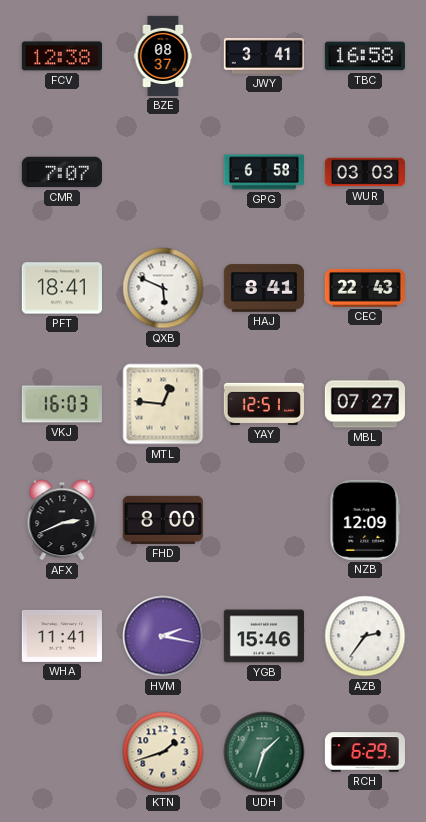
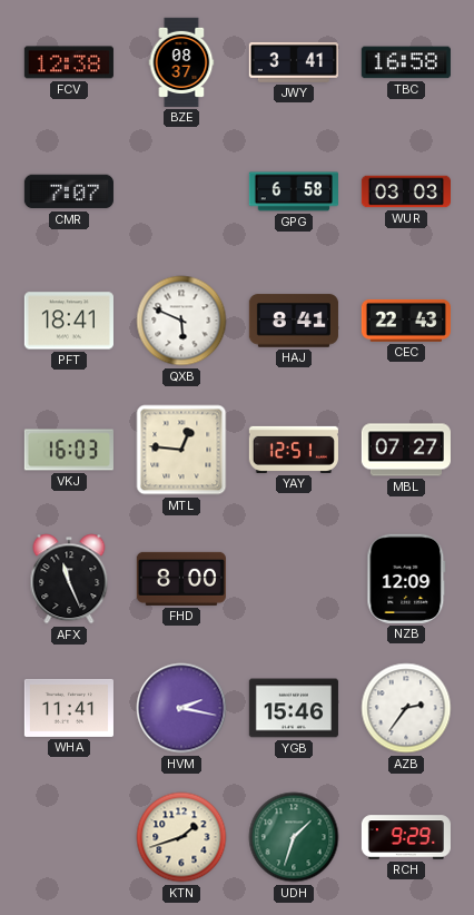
AFX: 2:41 -> 11:26 (69, 579)
RCH: 6:29 -> 9:29 (406, 837)
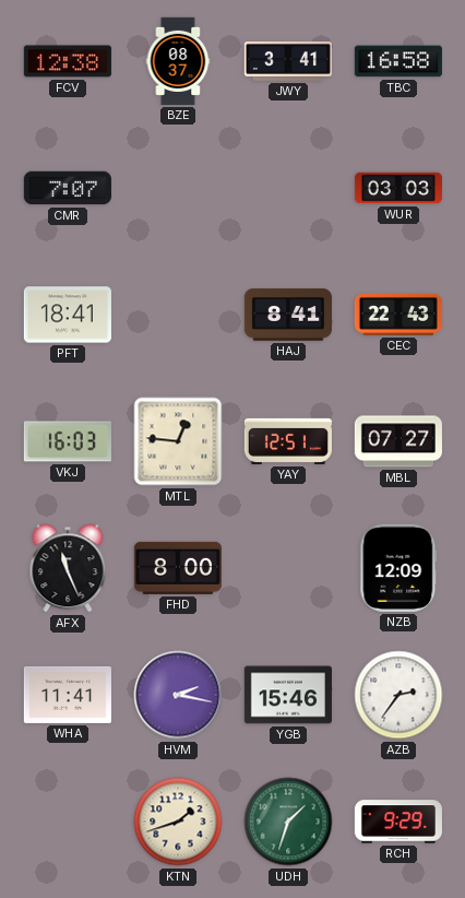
GPG: 6:58 -> none (294, 191)
QXB: 5:49 -> none (181, 321)
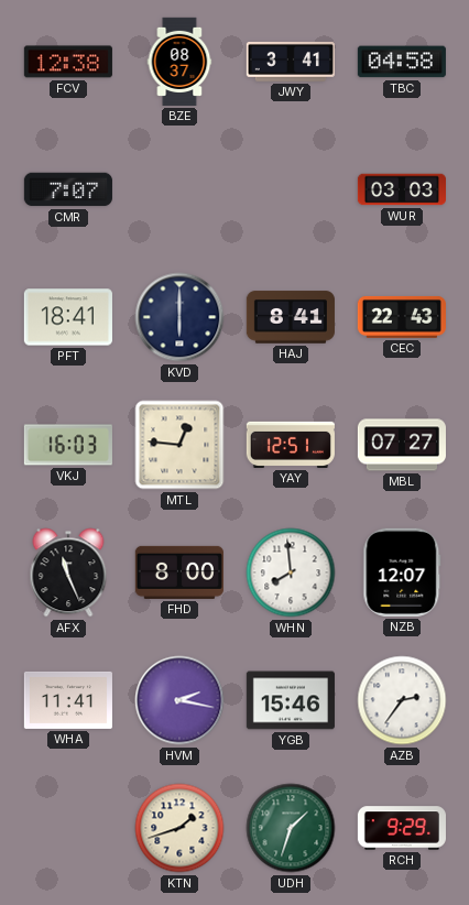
TBC: 16:58 -> 04:58 (402, 62)
KVD: none -> 6:00 (179, 317)
WHN: none -> 7:59 (291, 573)
NZB: 12:09 -> 12:07 (402, 573)
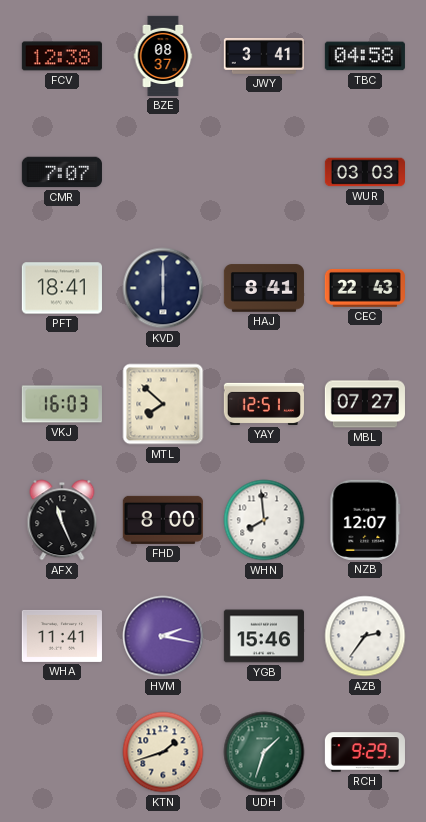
MTL: 12:46 -> 7:52 (163, 404)
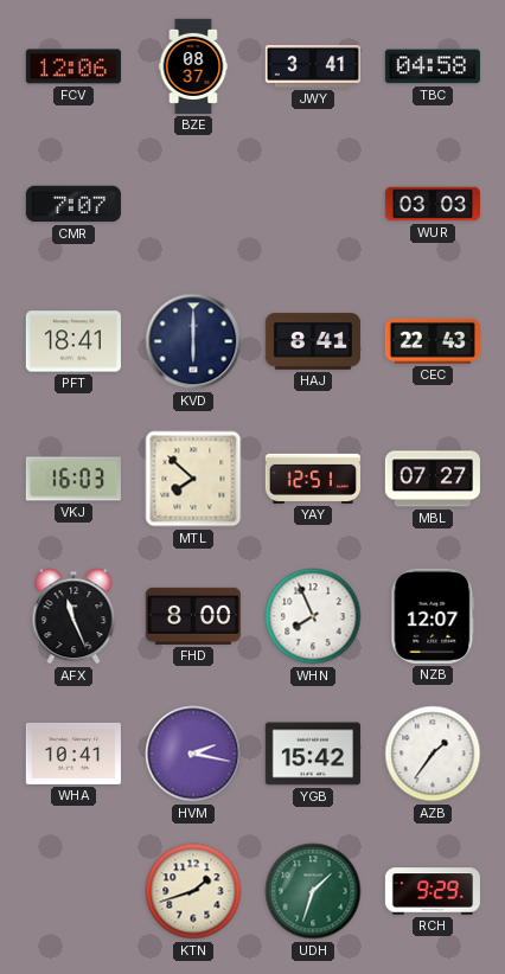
FCV: 12:38 -> 12:06 (73, 66)
WHN: 7:59 -> 7:56 (313, 616)
WHA: 11:41 -> 10:41 (73, 754)
YGB: 15:46 -> 15:42 (313, 754)
AZB: 2:36 -> 1:36 (433, 754)
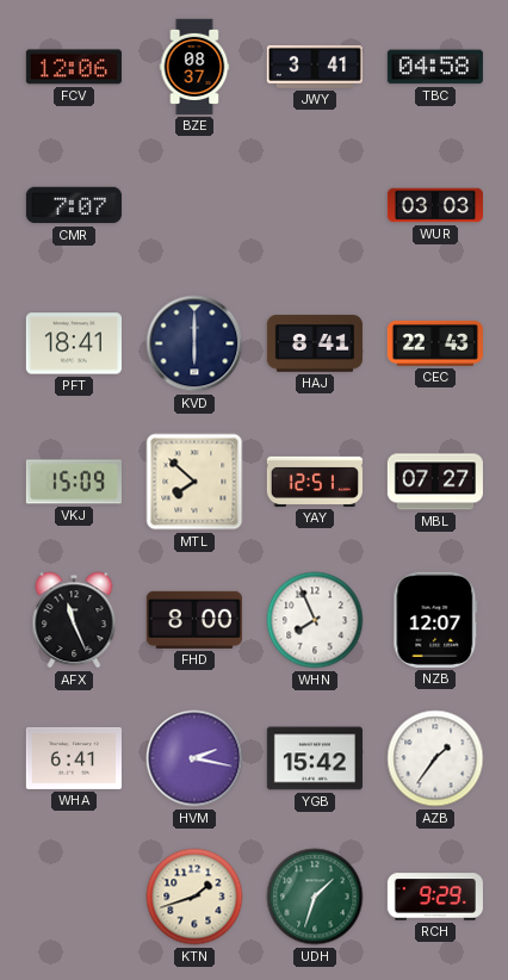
VKJ: 16:03 -> 15:09 (74, 482)
WHA: 10:41 -> 6:41 (74, 758)
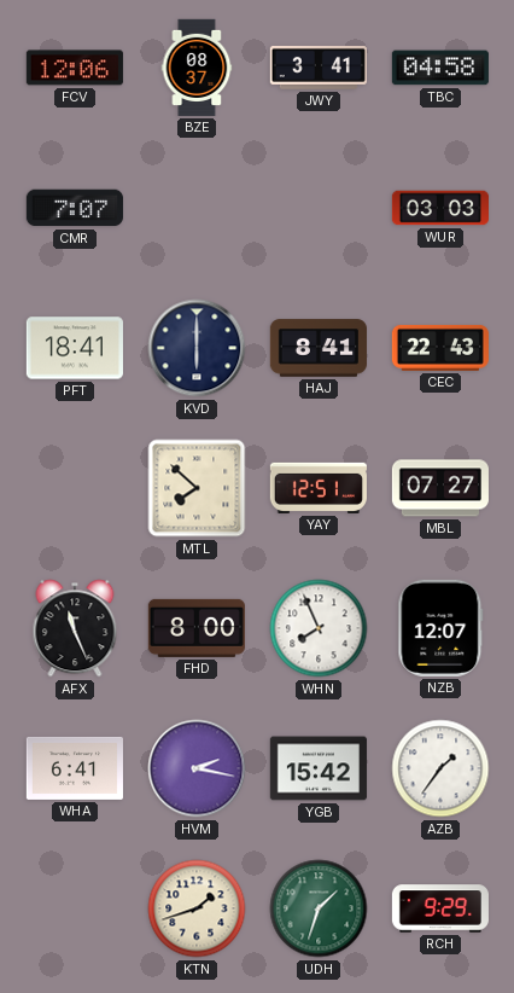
VKJ: 15:09 -> none (74, 482)
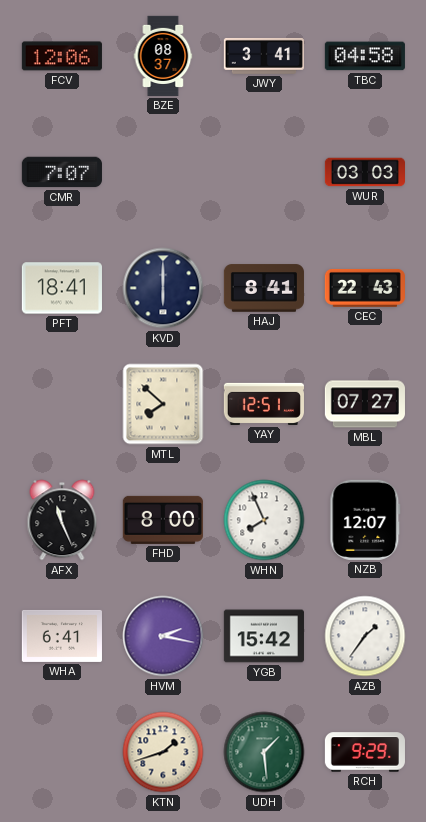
UDH: 1:33 -> 1:29 (264, 752)
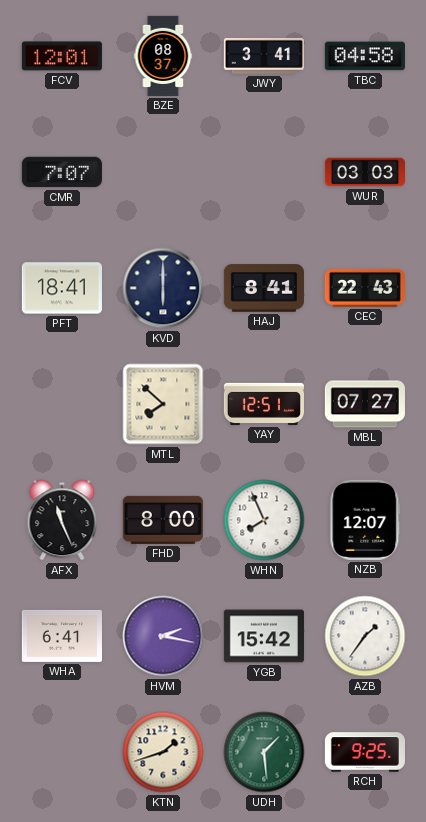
FCV: 12:06 -> 12:01 (62, 56)
RCH: 9:29 -> 9:25 (365, 752)
